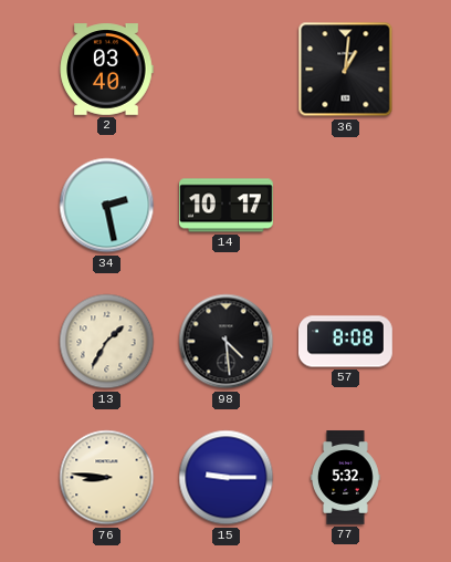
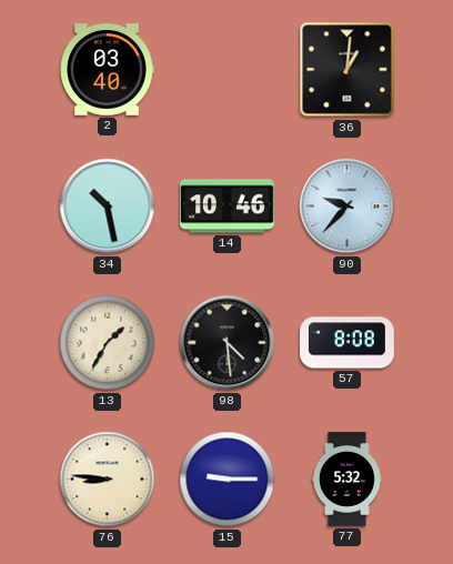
34: 2:28 -> 10:28 (108, 207)
14: 10:17 -> 10:46 (228, 207)
90: none -> 9:37 (348, 207)
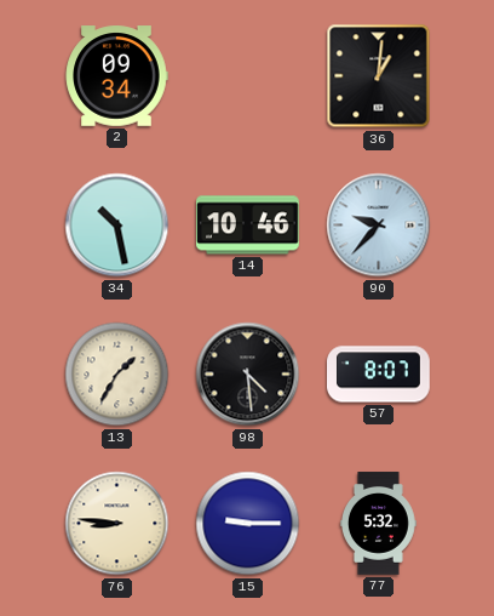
2: 03:40 -> 09:34 (116, 76)
57: 8:08 -> 8:07 (379, 375)
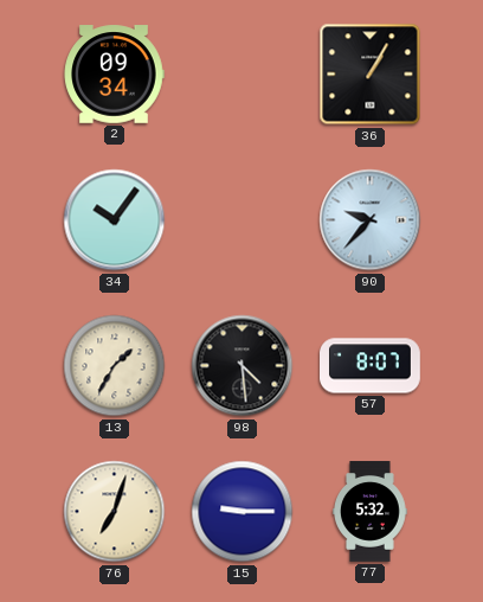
36: 1:01 -> 1:05 (371, 75)
34: 10:28 -> 10:06 (115, 220)
14: 10:46 -> none (248, 226)
76: 8:46 -> 7:03 (115, 512)
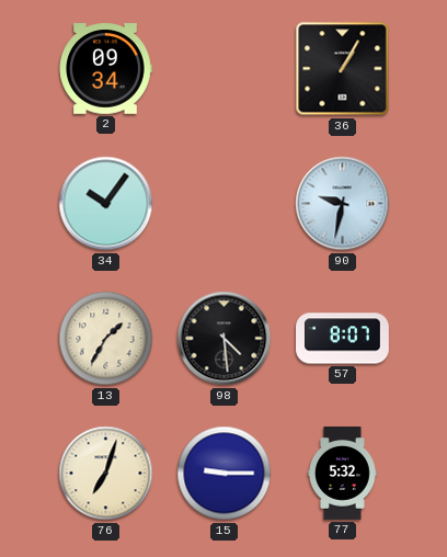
90: 9:37 -> 9:32 (343, 204)
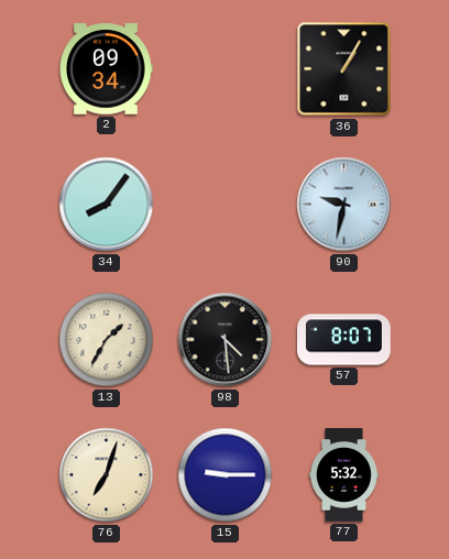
34: 10:06 -> 8:06 (107, 205)
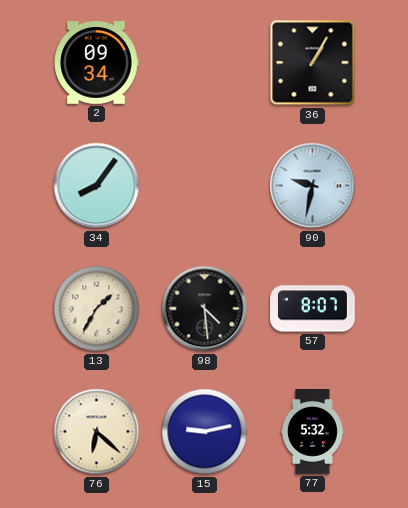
76: 7:03 -> 6:22 (97, 432)
15: 9:15 -> 9:13 (205, 432)
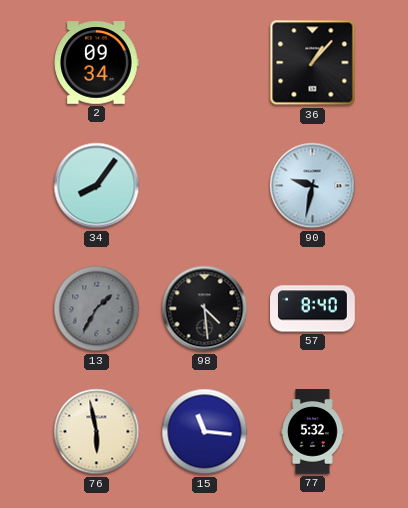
36: 1:05 -> 1:07 (313, 63)
13 dial: cream -> grey (97, 309)
57: 8:07 -> 8:40 (313, 309)
76: 6:22 -> 5:58 (97, 432)
15: 9:13 -> 11:16 (205, 432)
